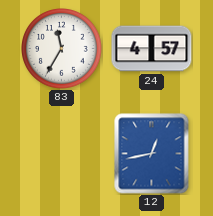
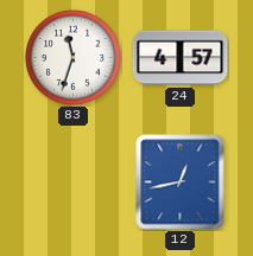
83: 11:35 -> 11:33 (74, 58)
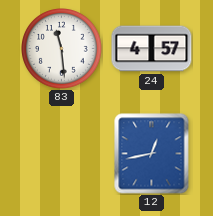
83: 11:33 -> 11:29 (62, 49)
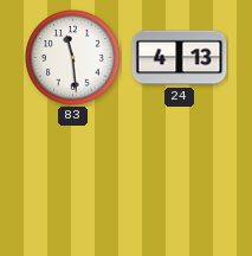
24: 4:57 -> 4:13 (180, 58)
12: 12:43 -> none (152, 154)
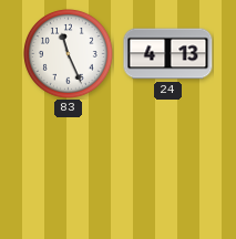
83: 11:29 -> 11:26 (69, 54)
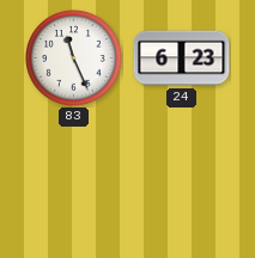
24: 4:13 -> 6:23 (182, 59)
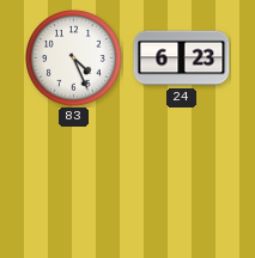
83: 11:26 -> 4:26 (74, 59)
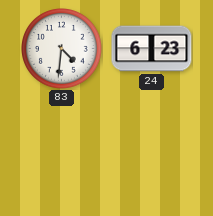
83: 4:26 -> 4:31 (62, 49)
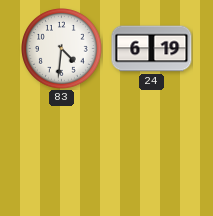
24: 6:23 -> 6:19 (152, 49)
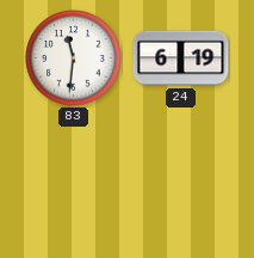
83: 4:31 -> 11:31 (74, 59)
